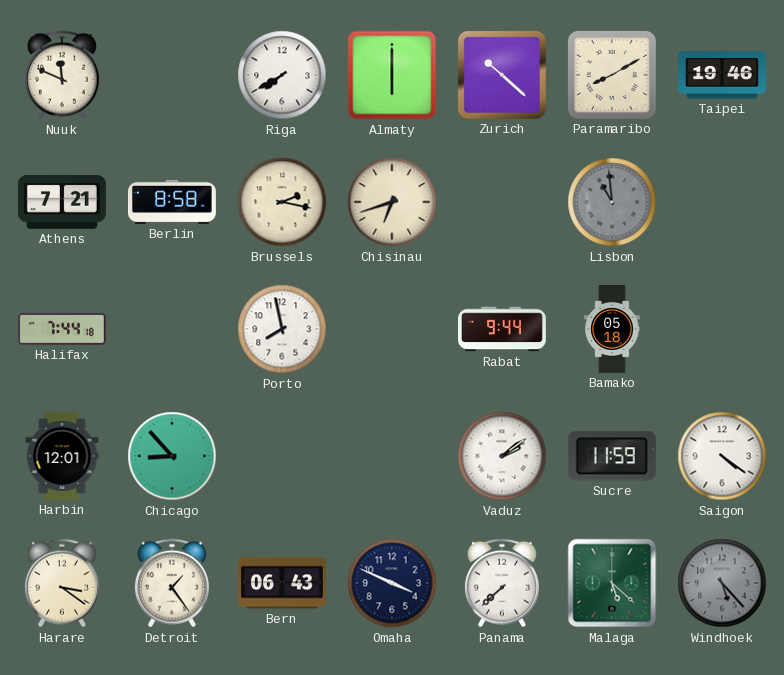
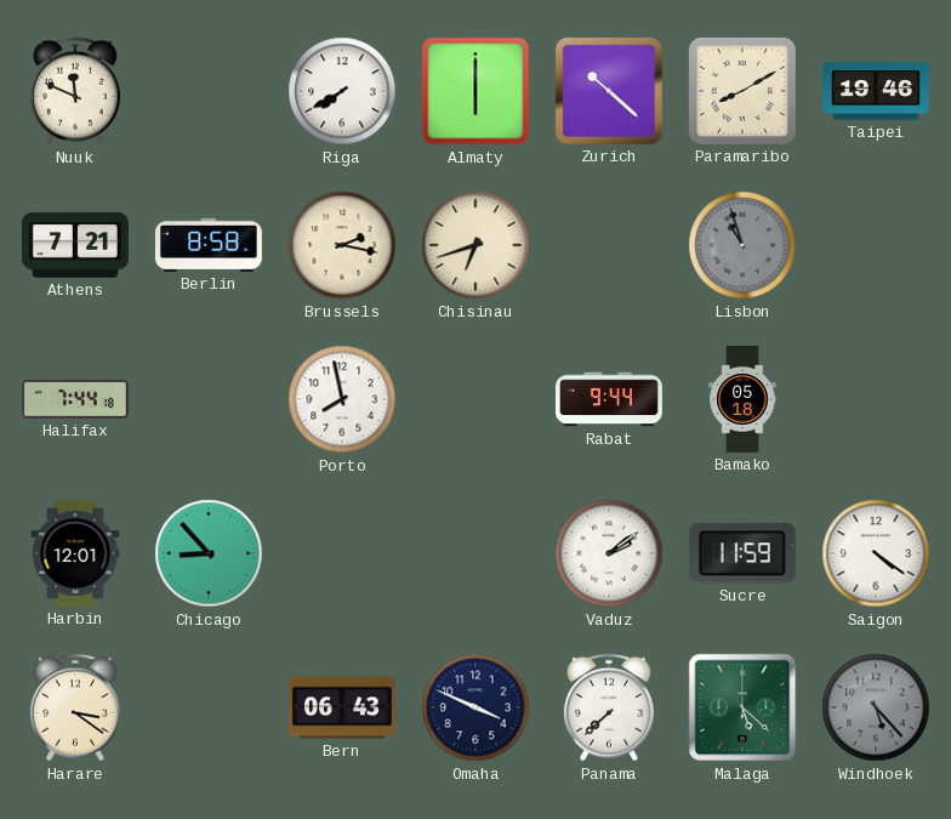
Lisbon: 10:59 -> 10:57 (742, 245)
Detroit: 1:24 -> none (172, 583)
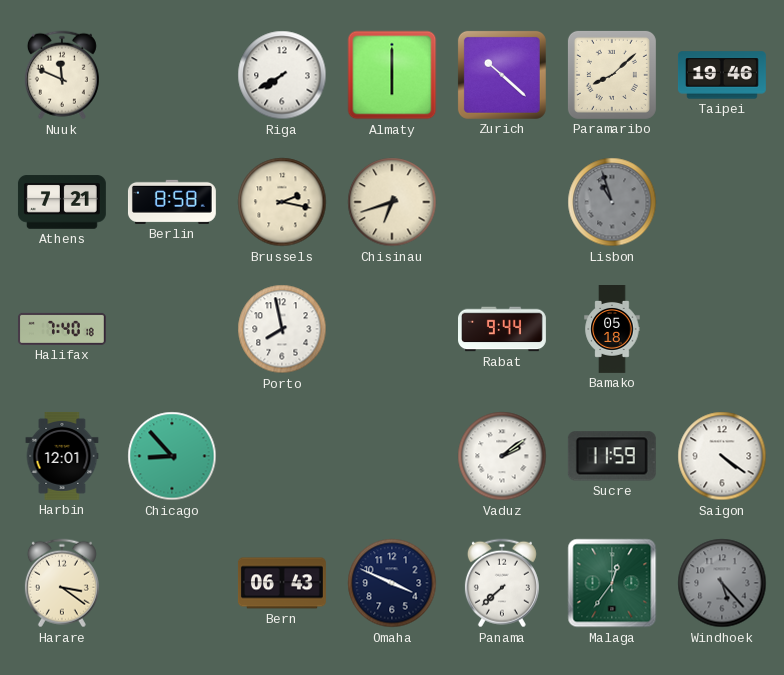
Paramaribo: 8:10 -> 8:08 (612, 75)
Halifax: 7:44 -> 7:40 (62, 329)
Malaga: 5:22 -> 12:36 (612, 583)
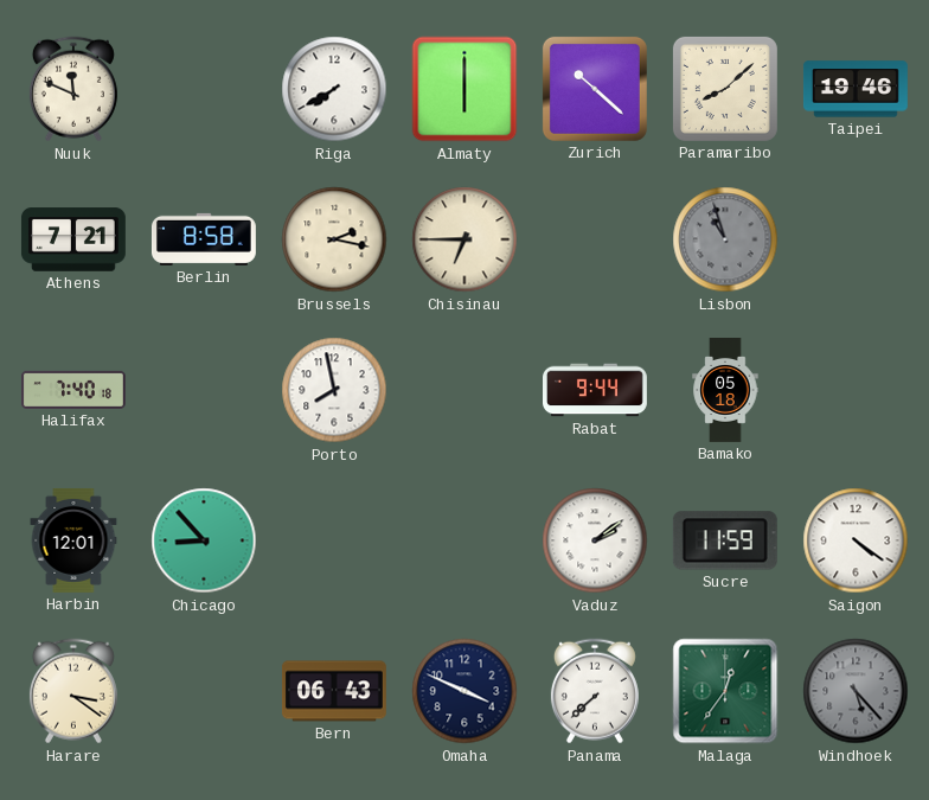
Chisinau: 6:42 -> 6:45 (464, 239)
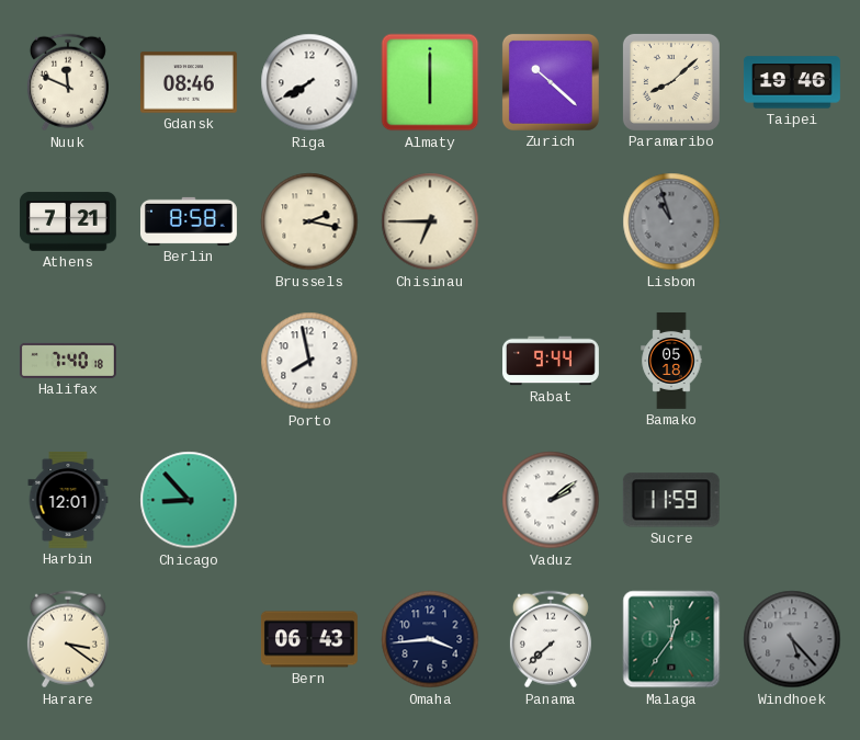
Gdansk: none -> 08:46 (189, 82)
Saigon: 4:21 -> none (856, 540)
Omaha: 3:49 -> 3:44 (430, 639)
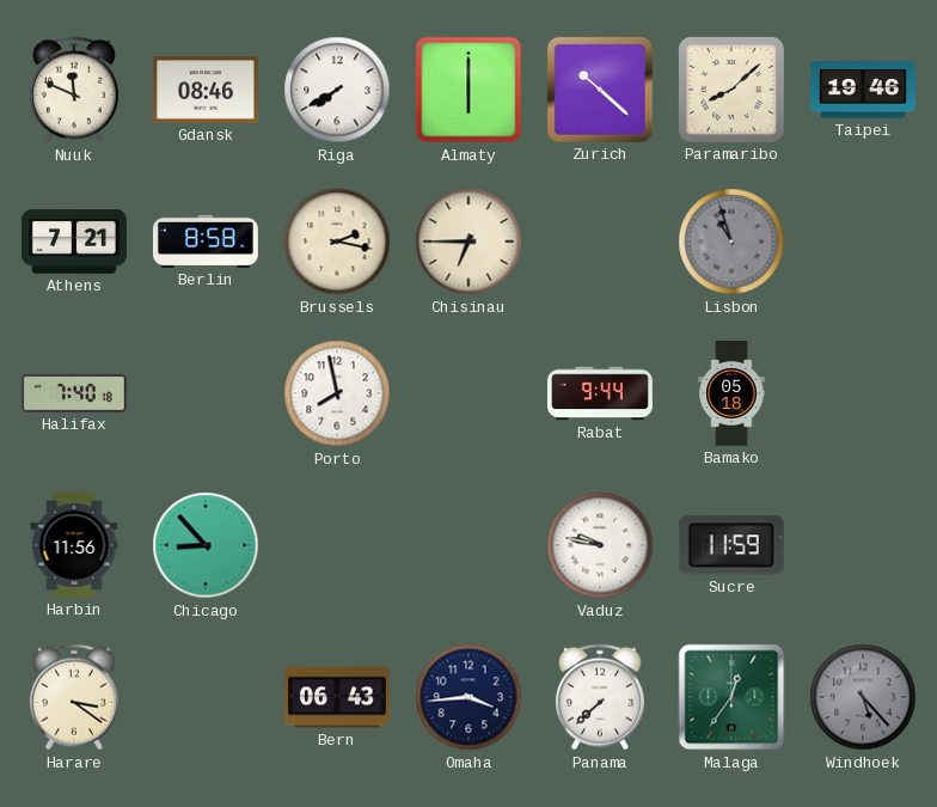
Harbin: 12:01 -> 11:56 (74, 545)
Vaduz: 2:09 -> 9:47 (600, 545)
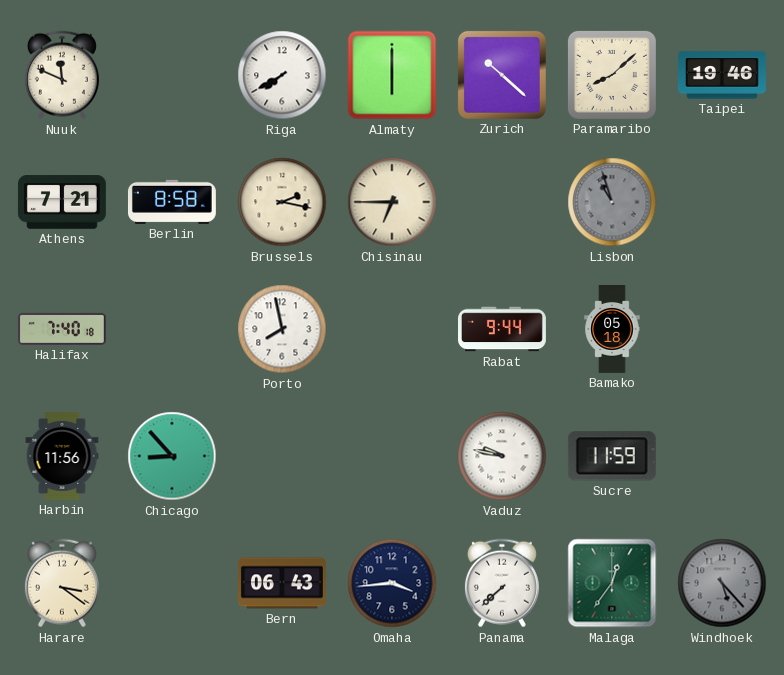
Gdansk: 08:46 -> none (206, 90)
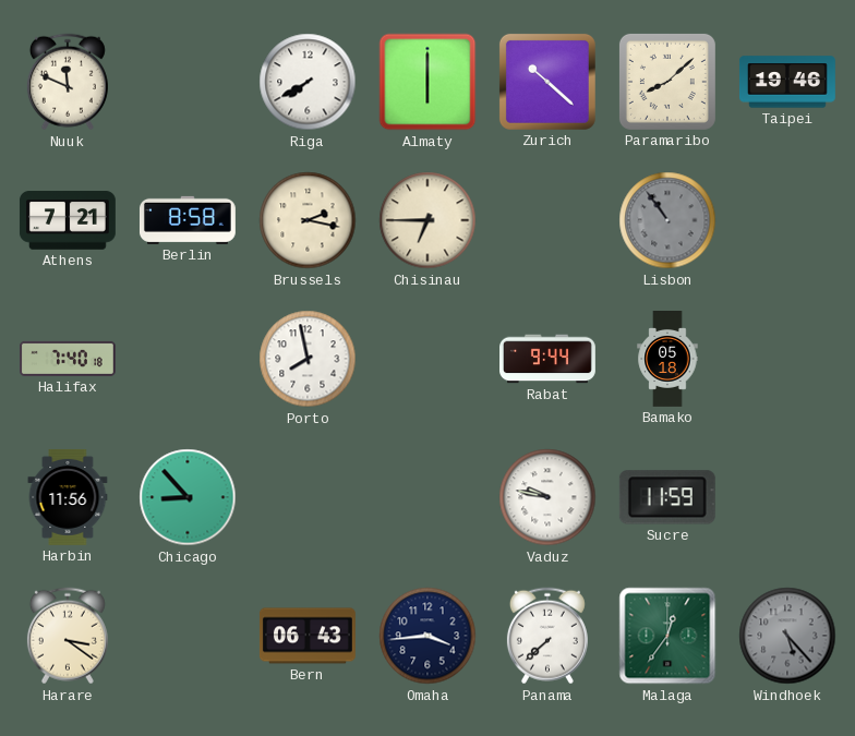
Lisbon: 10:57 -> 10:54 (667, 220)
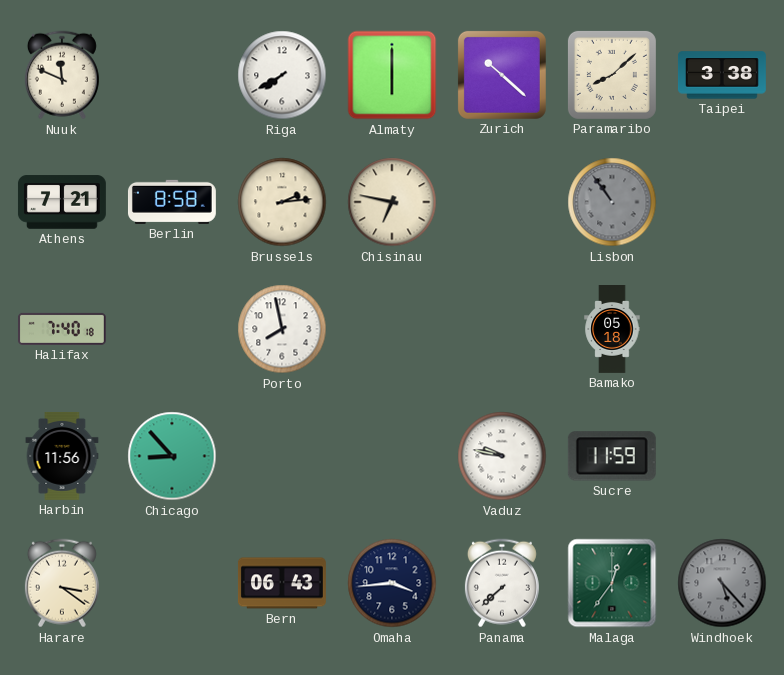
Taipei: 19:46 -> 3:38 (722, 75)
Brussels: 2:17 -> 2:14 (282, 202)
Chisinau: 6:45 -> 6:47 (392, 202)
Rabat: 9:44 -> none (549, 359)
